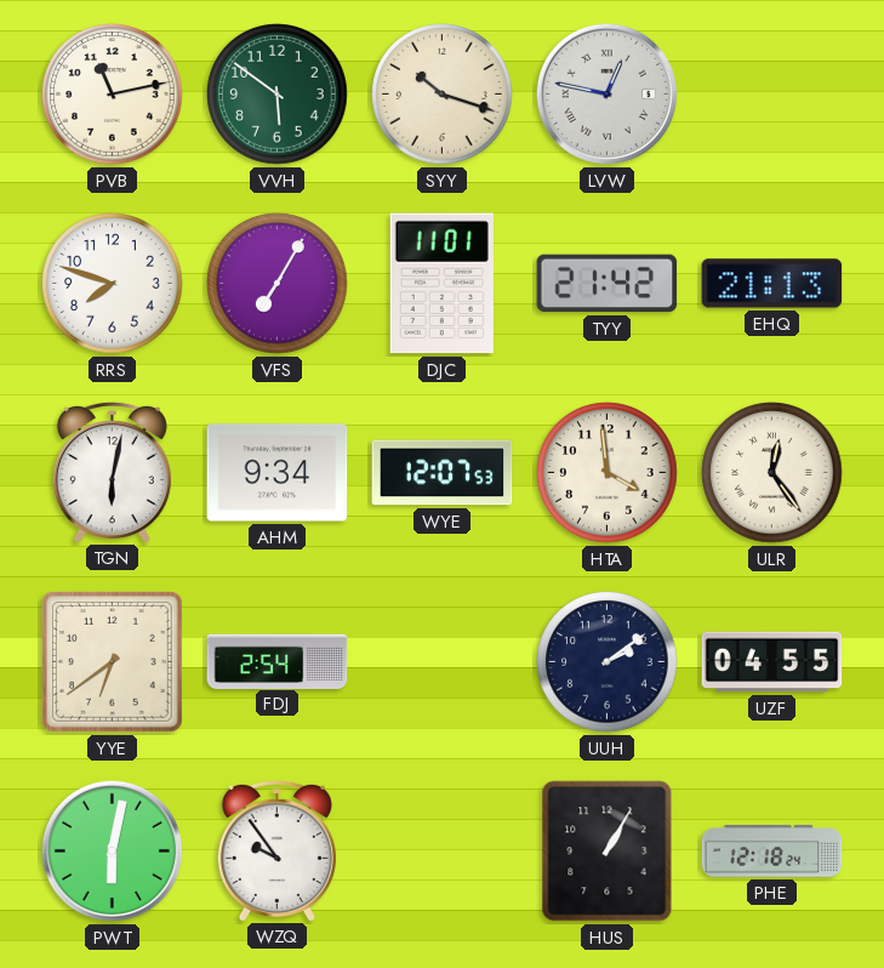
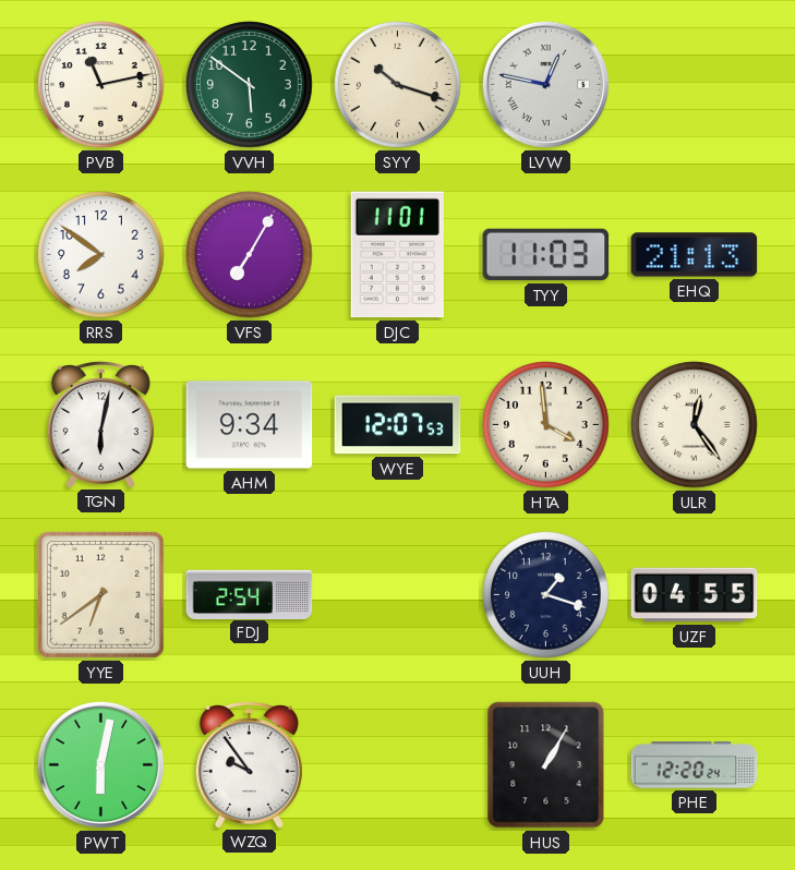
RRS: 7:48 -> 7:51 (101, 255)
TYY: 21:42 -> 11:03 (546, 255)
UUH: 2:09 -> 1:18 (546, 595)
PHE: 12:18 -> 12:20 (695, 765)
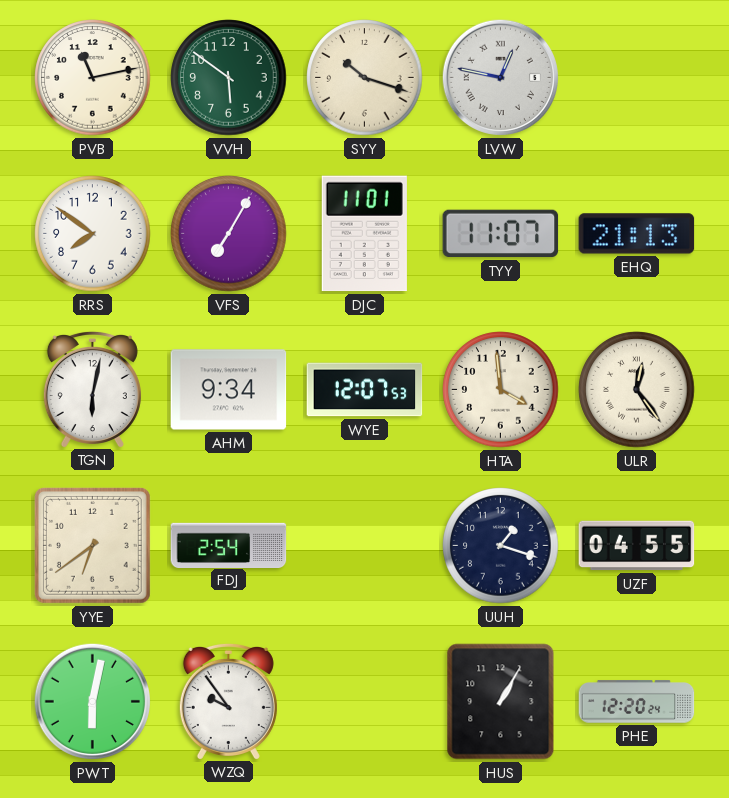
TYY: 11:03 -> 11:07 (501, 234)
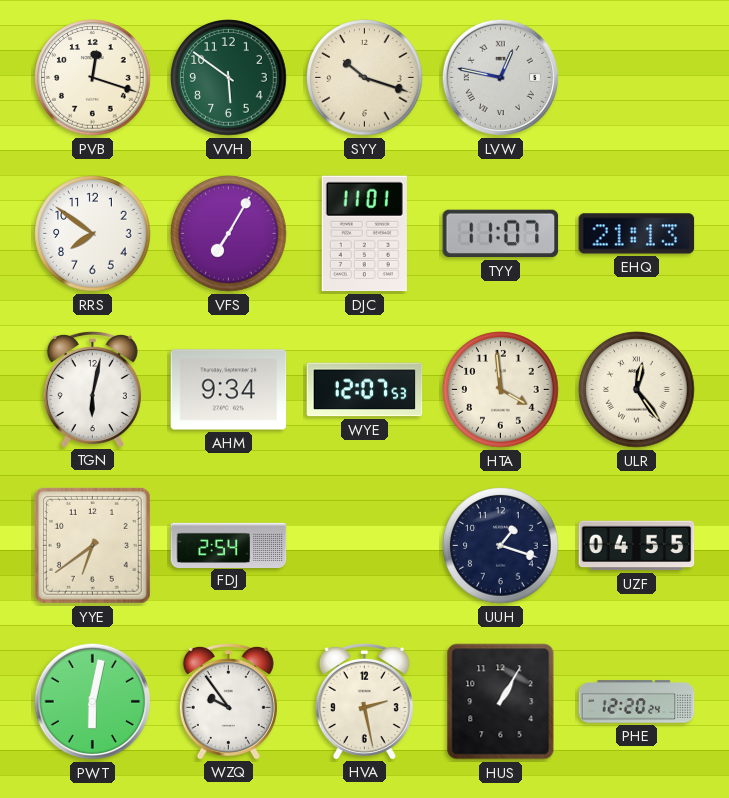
PVB: 11:13 -> 12:18 (93, 78)
HVA: none -> 2:28 (364, 701)
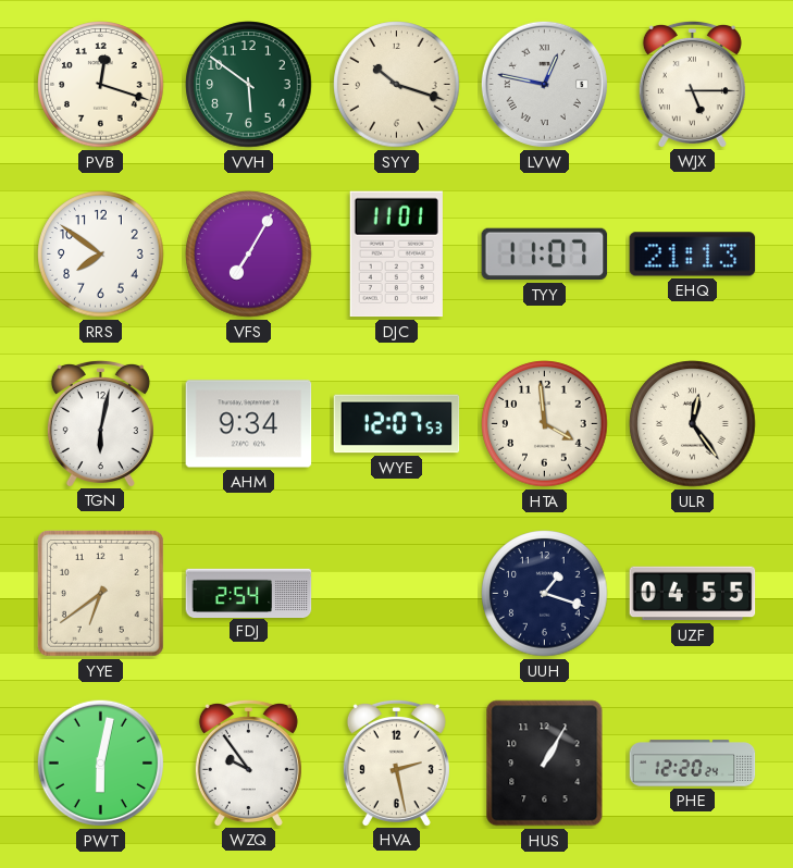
WJX: none -> 5:15 (692, 84)
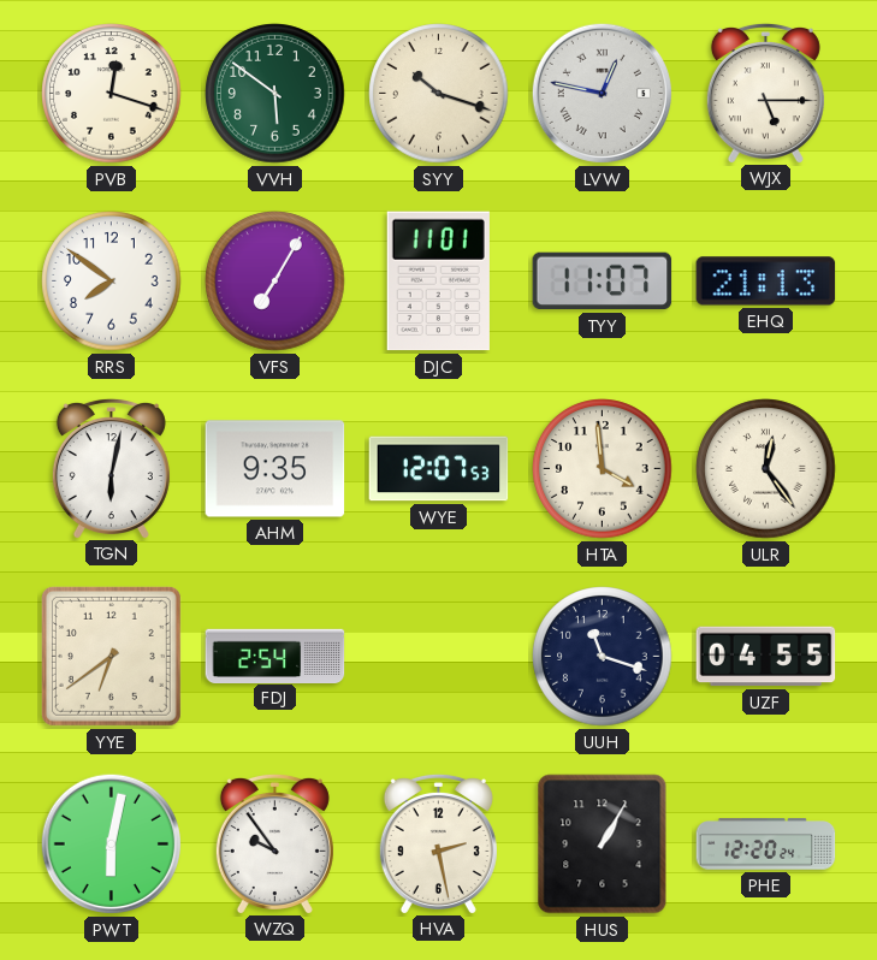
AHM: 9:34 -> 9:35 (275, 469)
UUH: 1:18 -> 11:18 (603, 657)
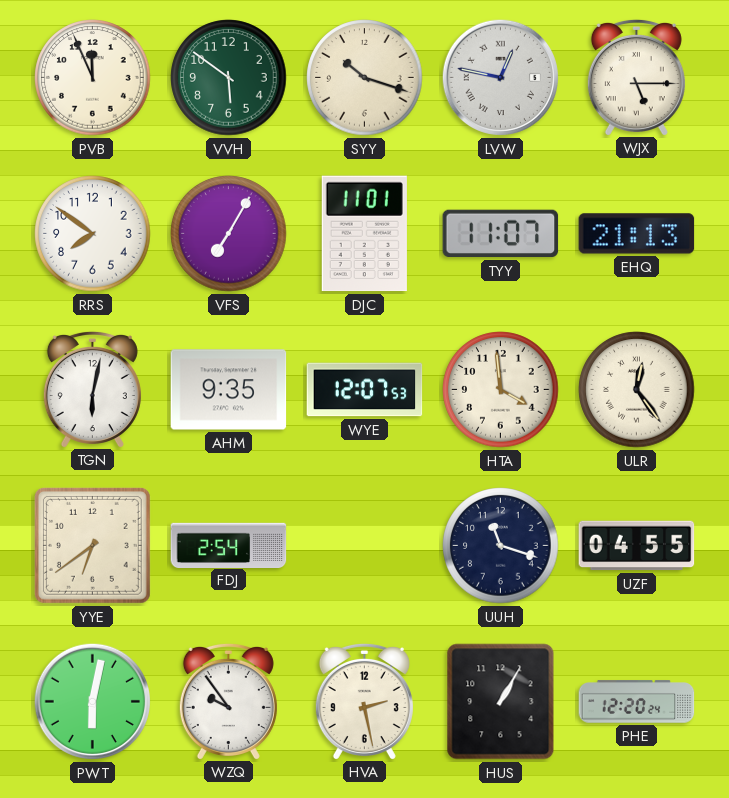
PVB: 12:18 -> 11:56 (93, 78)
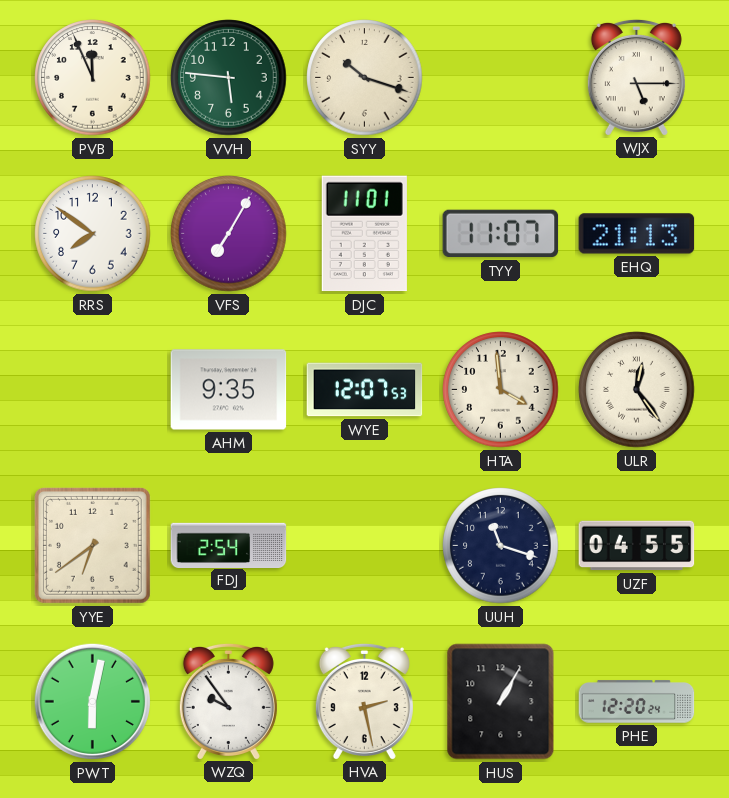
VVH: 5:51 -> 5:46 (229, 78)
LVW: 12:47 -> none (500, 77)
TGN: 6:02 -> none (92, 389)
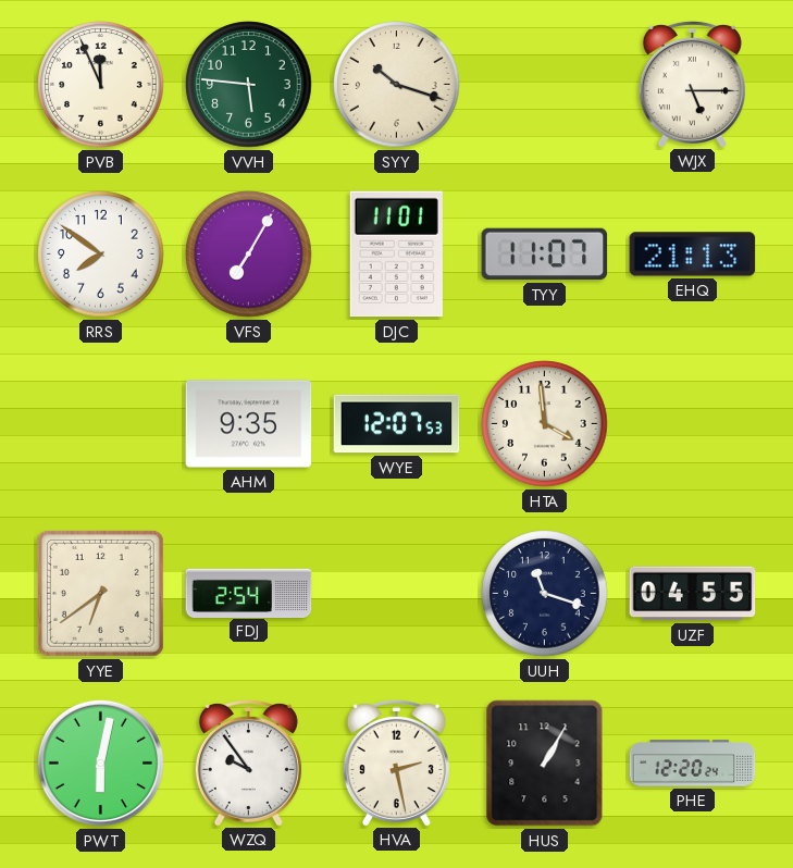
ULR: 12:24 -> none (637, 390)
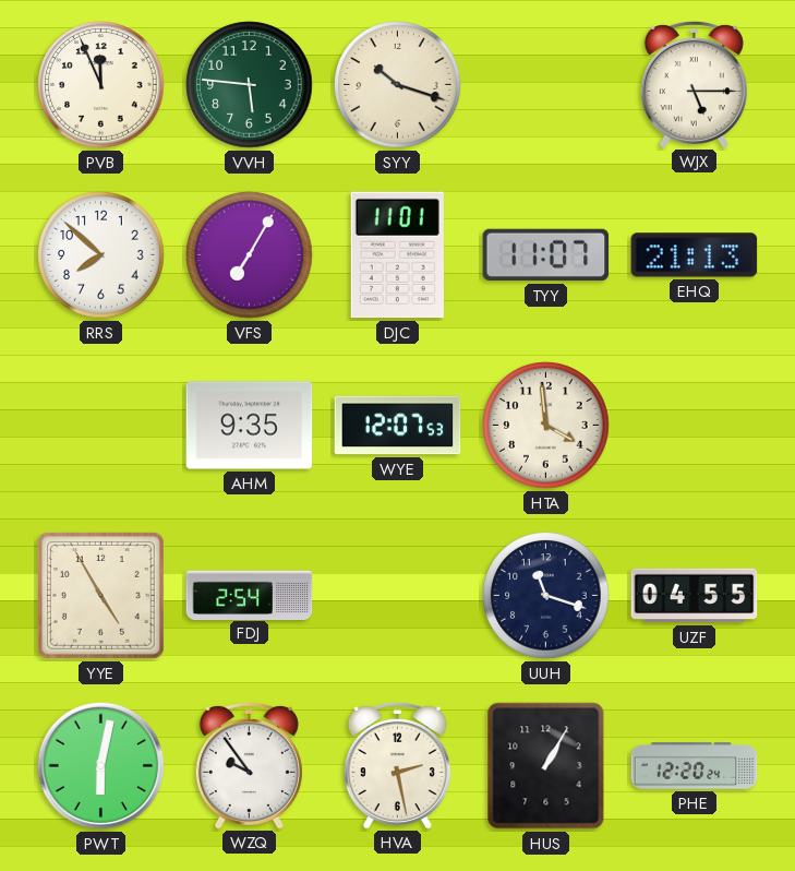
RRS: 7:51 -> 7:52 (101, 255)
YYE: 6:39 -> 4:55 (100, 595)
